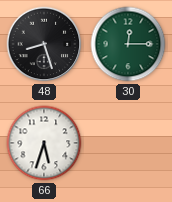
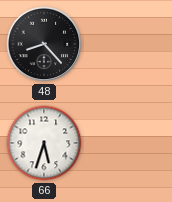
48: 8:27 -> 8:23 (44, 44)
30: 12:15 -> none (128, 44)
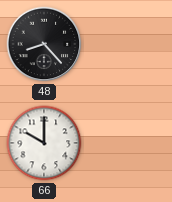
66: 5:33 -> 10:00 (44, 143)
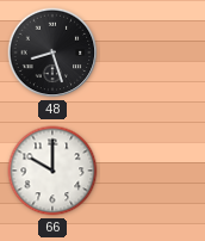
48: 8:23 -> 8:27 (52, 52)
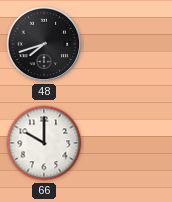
48: 8:27 -> 7:42 (44, 44)
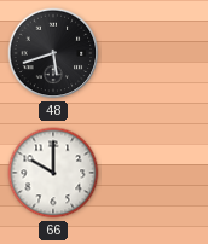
48: 7:42 -> 5:42 (53, 53)
